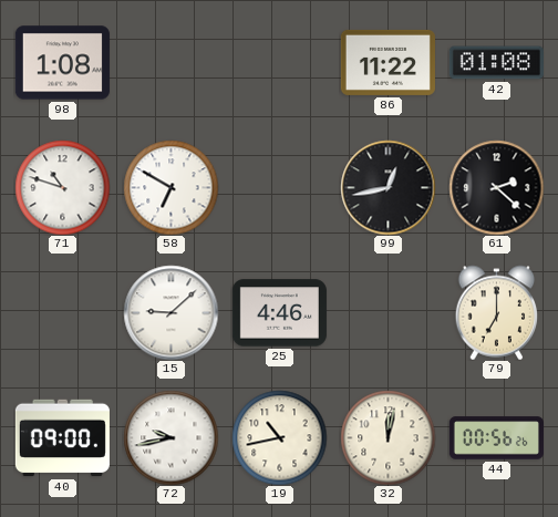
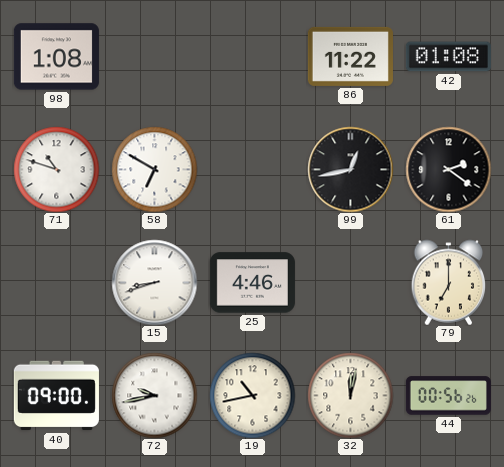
61: 2:22 -> 2:21 (448, 169)
15: 9:08 -> 8:42 (154, 282)
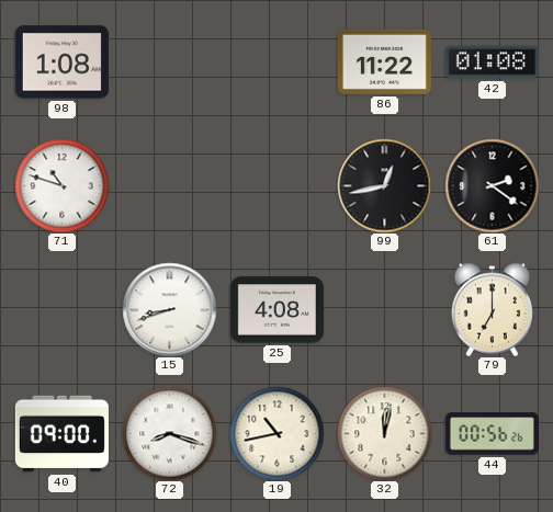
58: 6:50 -> none (154, 169)
25: 4:46 -> 4:08 (276, 310)
72: 9:43 -> 8:18 (169, 433)
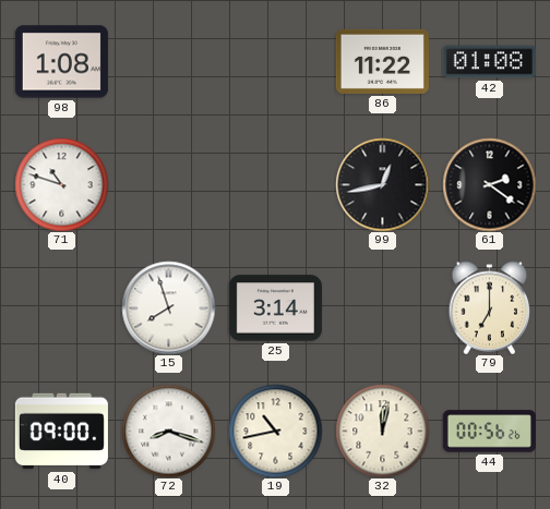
15: 8:42 -> 7:57 (168, 307)
25: 4:08 -> 3:14 (275, 308)
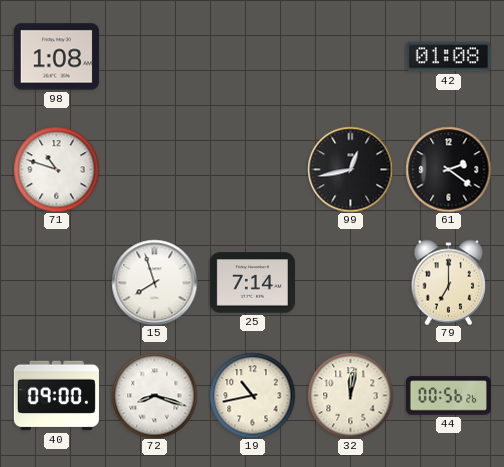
86: 11:22 -> none (382, 61)
25: 3:14 -> 7:14 (252, 283)
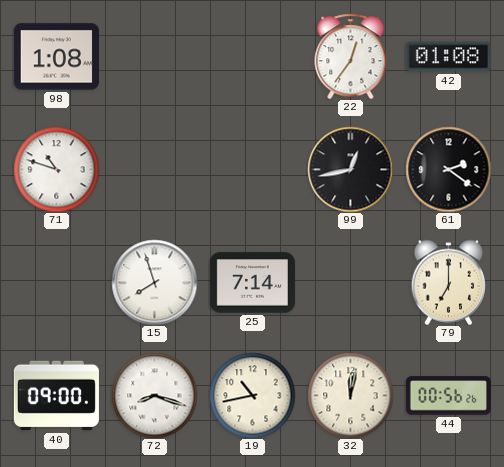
22: none -> 12:36 (351, 56)
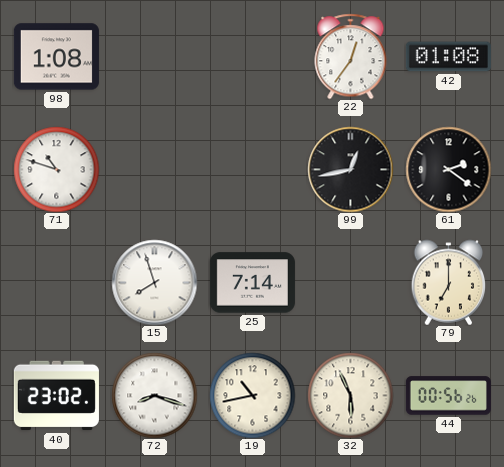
40: 09:00 -> 23:02 (56, 396)
32: 12:02 -> 5:56 (350, 395)
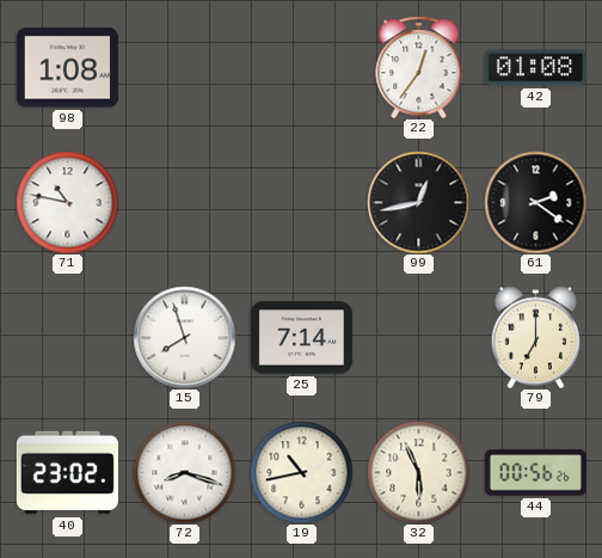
71: 10:48 -> 10:47 (67, 202)
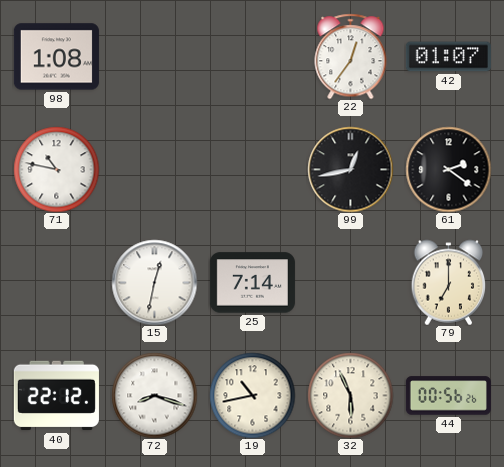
42: 01:08 -> 01:07 (448, 57)
15: 7:57 -> 12:32 (154, 282)
40: 23:02 -> 22:12 (56, 396)
